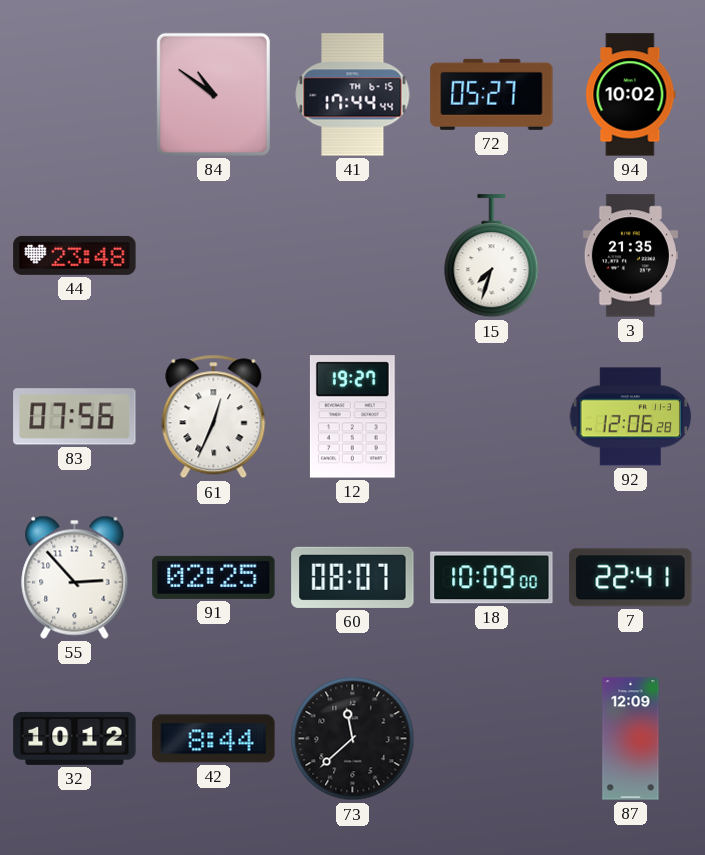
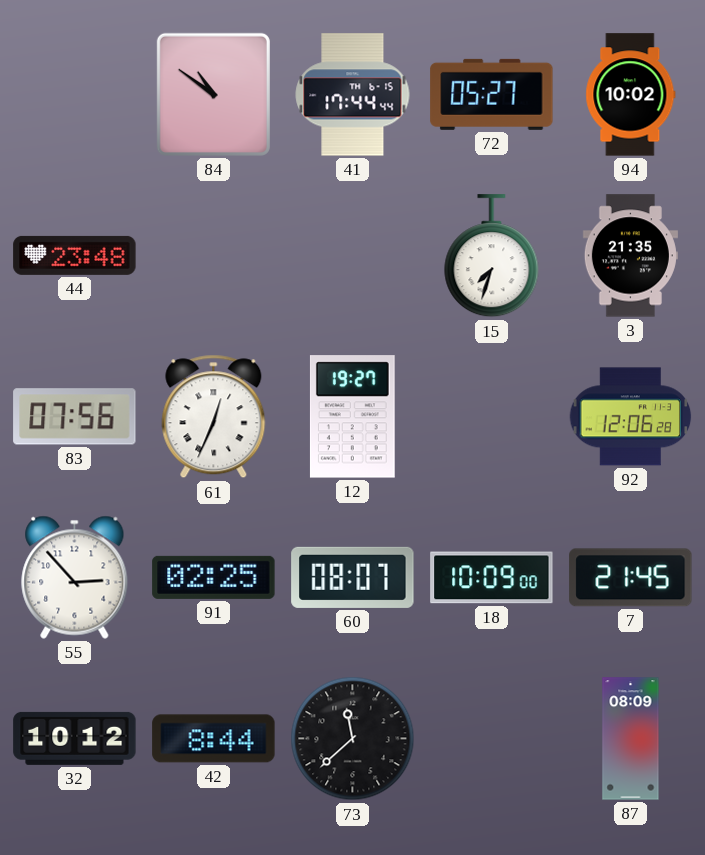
7: 22:41 -> 21:45 (631, 578)
87: 12:09 -> 08:09 (631, 739)
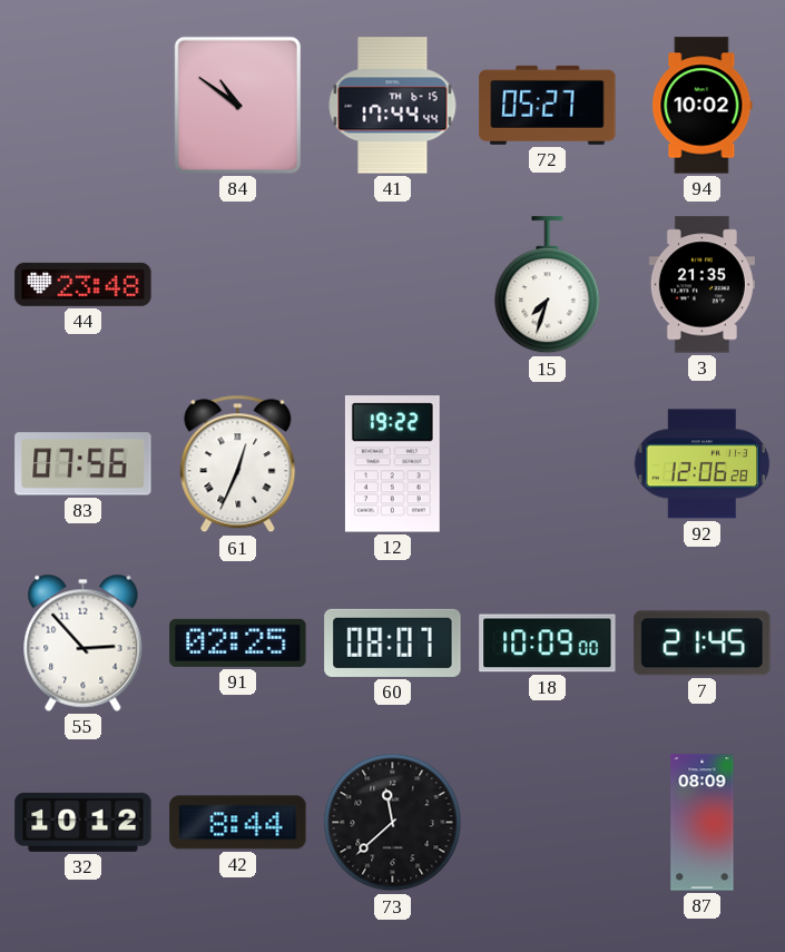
12: 19:27 -> 19:22 (392, 464)
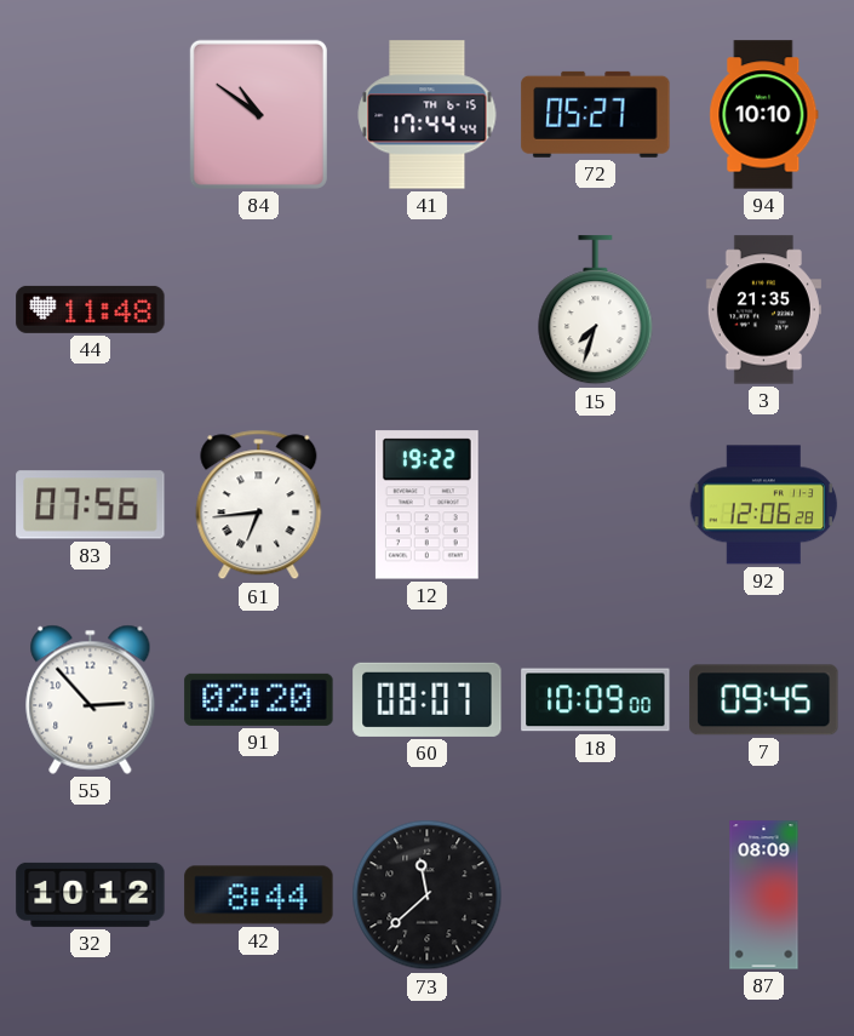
94: 10:02 -> 10:10 (764, 115)
44: 23:48 -> 11:48 (91, 309)
61: 12:34 -> 6:44 (259, 505)
91: 02:25 -> 02:20 (259, 699)
7: 21:45 -> 09:45 (764, 700)
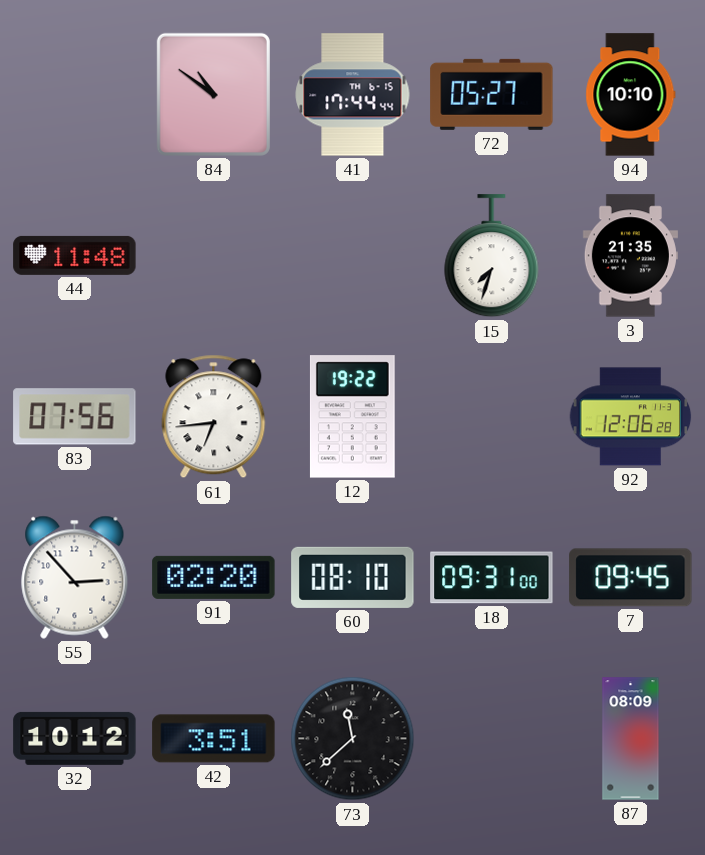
60: 08:07 -> 08:10 (353, 577)
18: 10:09 -> 09:31 (492, 578)
42: 8:44 -> 3:51 (214, 739)
